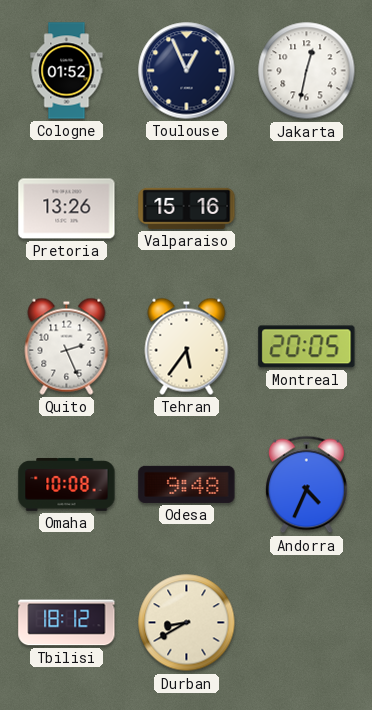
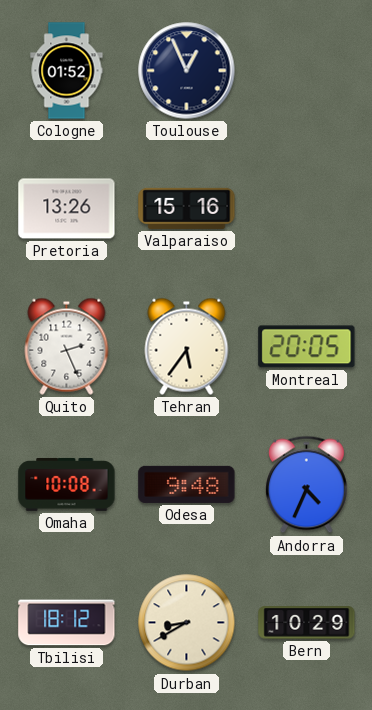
Jakarta: 12:32 -> none (307, 71)
Bern: none -> 10:29 (307, 623)
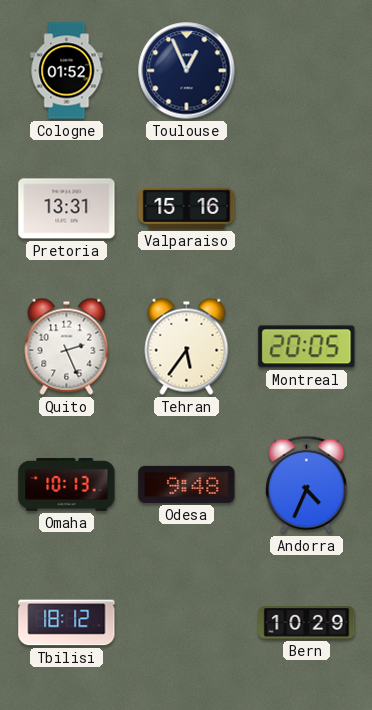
Pretoria: 13:26 -> 13:31 (67, 209)
Omaha: 10:08 -> 10:13 (67, 484)
Durban: 8:40 -> none (187, 623)
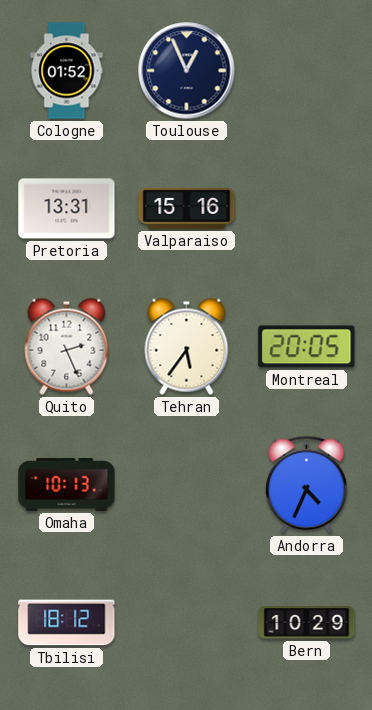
Odesa: 9:48 -> none (187, 484)
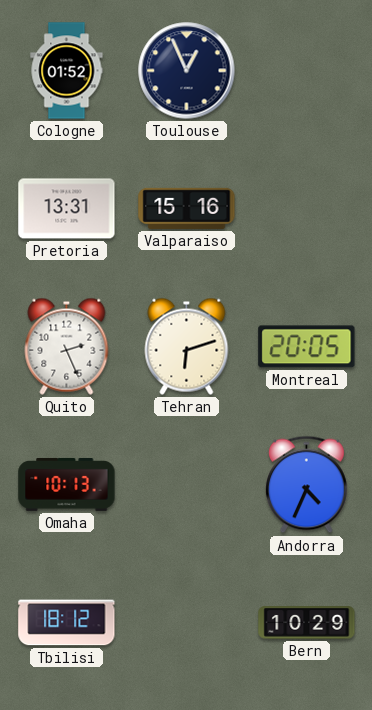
Tehran: 5:36 -> 6:12 (187, 346)
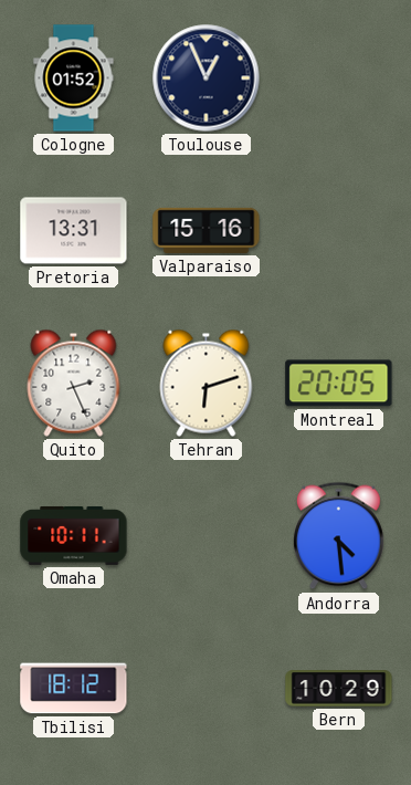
Omaha: 10:13 -> 10:11 (74, 535)
Andorra: 4:34 -> 4:29 (339, 536)
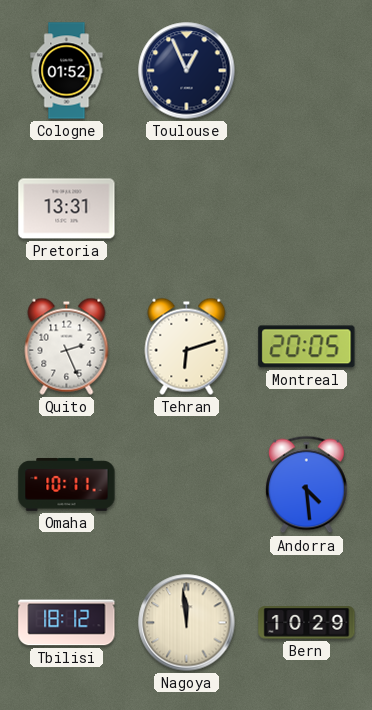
Valparaiso: 15:16 -> none (207, 230)
Nagoya: none -> 11:59 (187, 623)
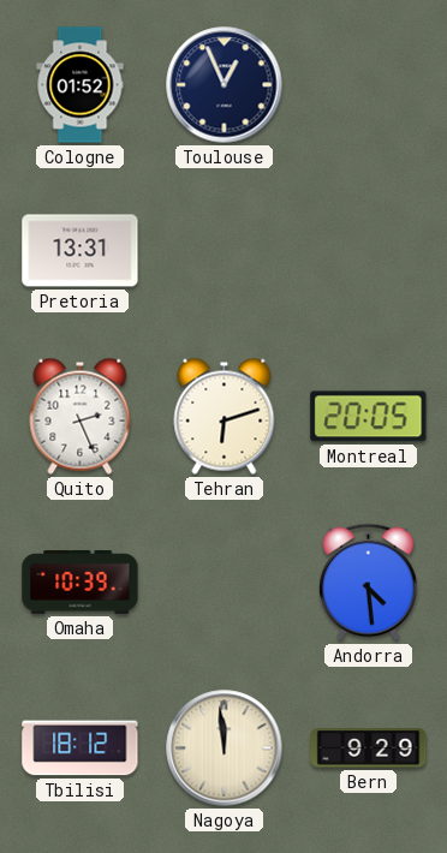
Omaha: 10:11 -> 10:39 (81, 581)
Bern: 10:29 -> 9:29 (369, 748)
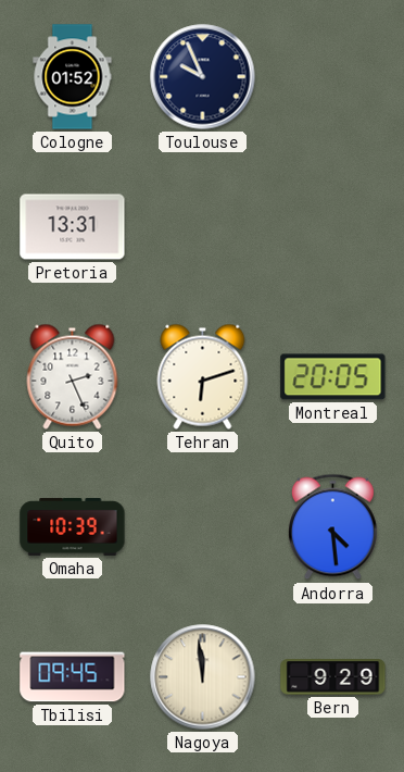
Toulouse: 12:56 -> 9:56 (203, 77)
Tbilisi: 18:12 -> 09:45 (73, 677)
